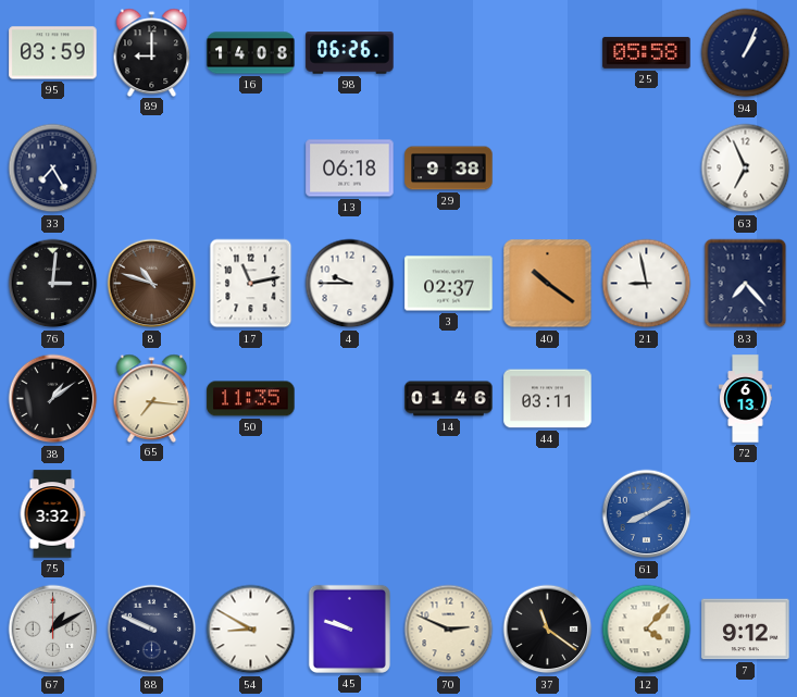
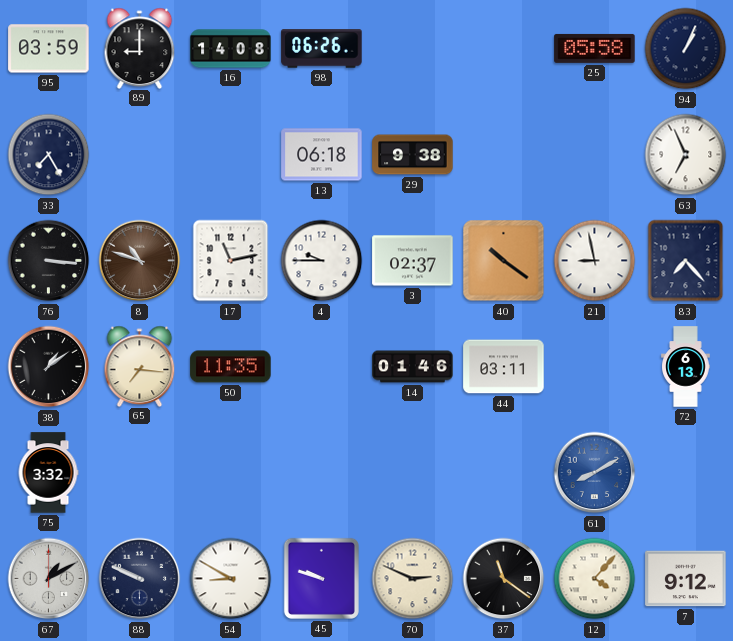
76: 3:01 -> 3:16 (49, 261)
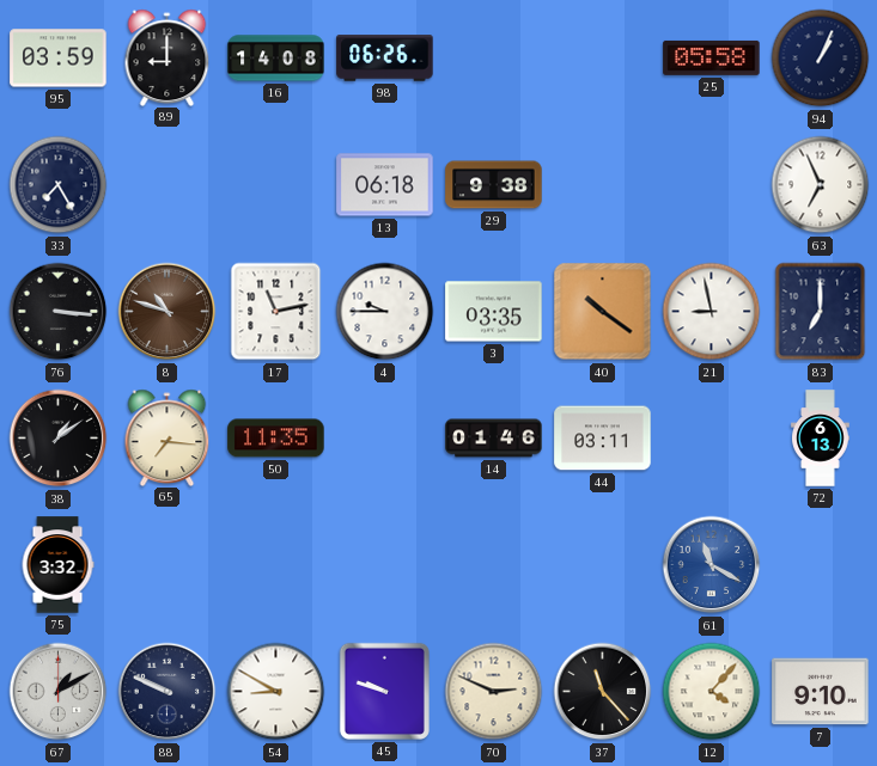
3: 02:37 -> 03:35 (494, 312)
83: 7:23 -> 7:00 (821, 312)
61: 8:10 -> 11:20 (712, 565)
37: 11:21 -> 11:23 (603, 692)
7: 9:12 -> 9:10 (821, 692)
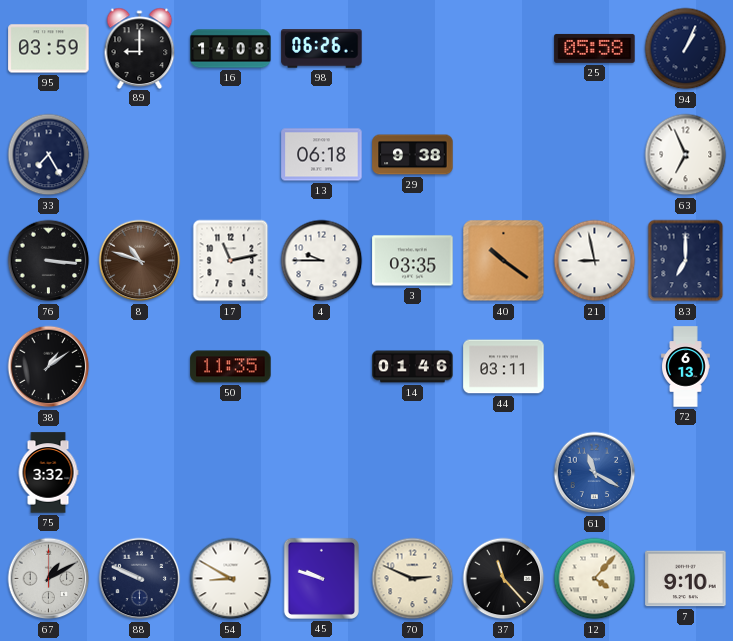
65: 7:16 -> none (168, 437)
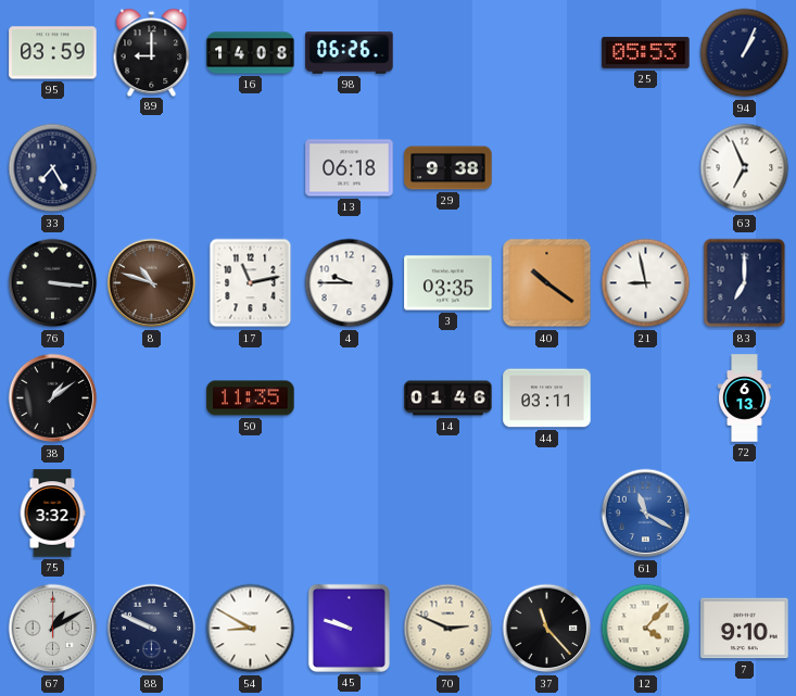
25: 05:58 -> 05:53 (646, 52)
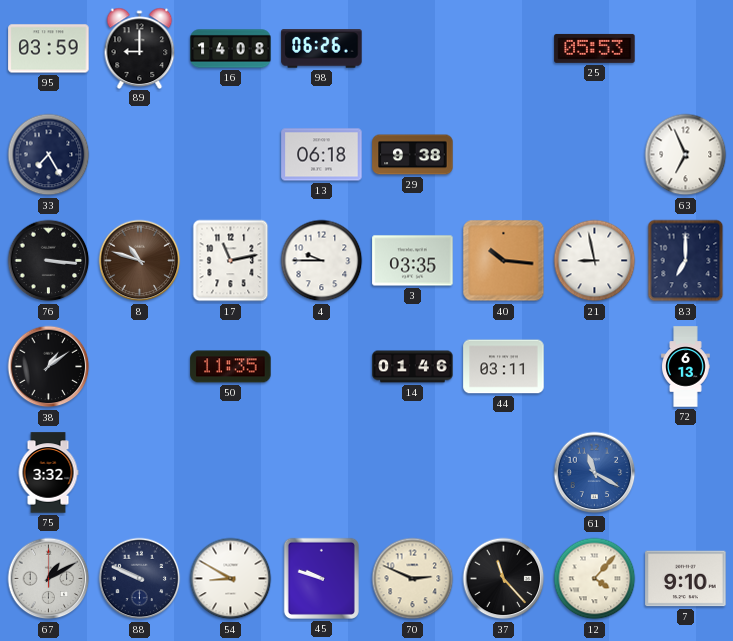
94: 1:04 -> none (745, 53)
40: 10:21 -> 10:16 (504, 261)
